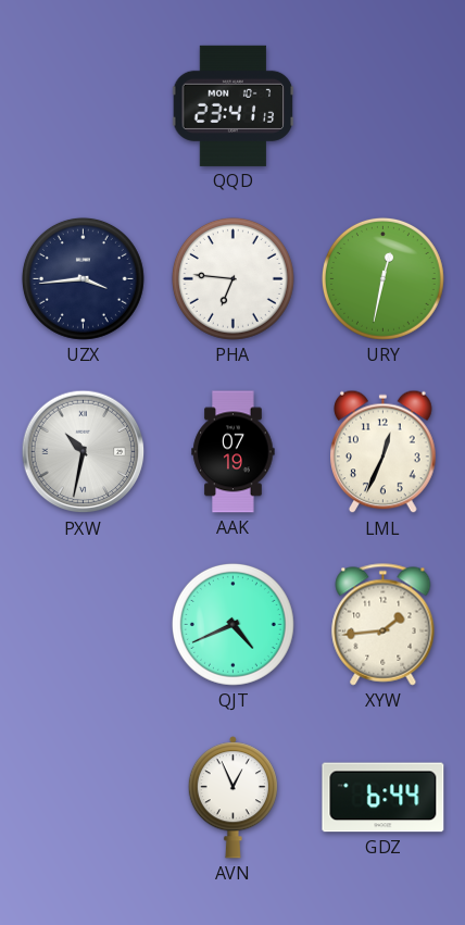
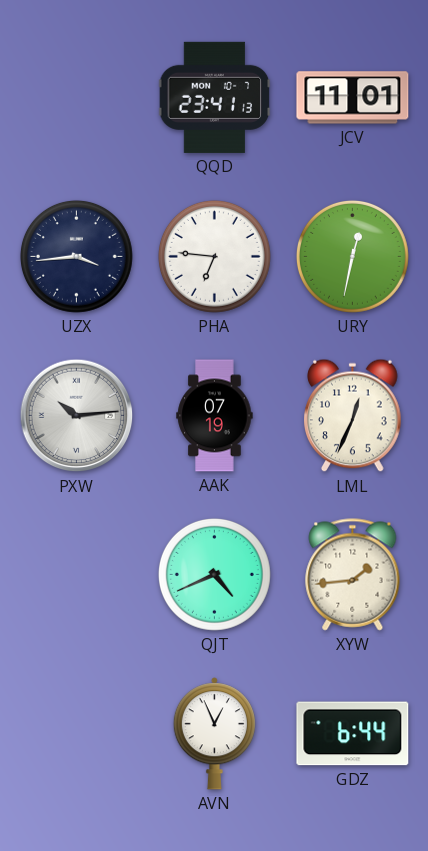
JCV: none -> 11:01 (353, 98)
PXW: 10:32 -> 10:14 (77, 416)
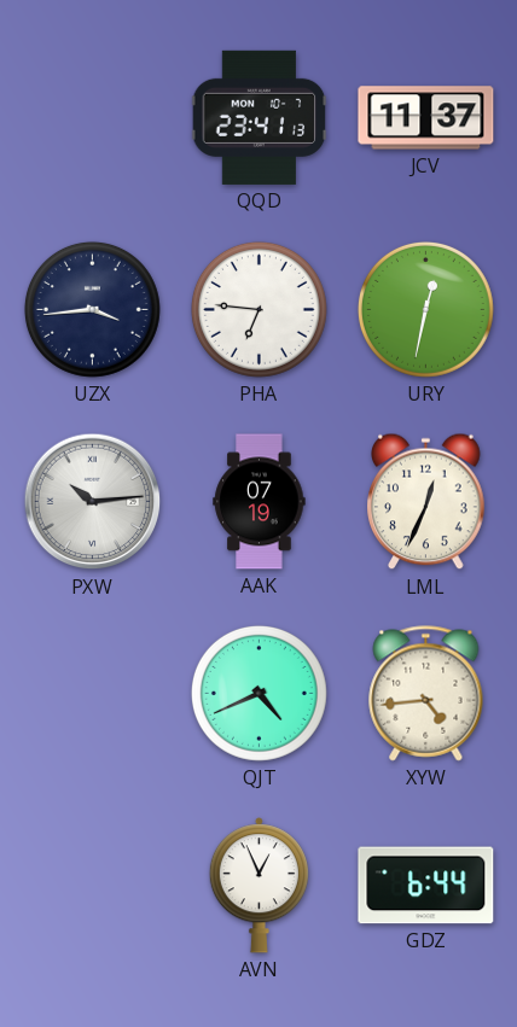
JCV: 11:01 -> 11:37 (426, 118)
XYW: 1:44 -> 4:44 (426, 694)
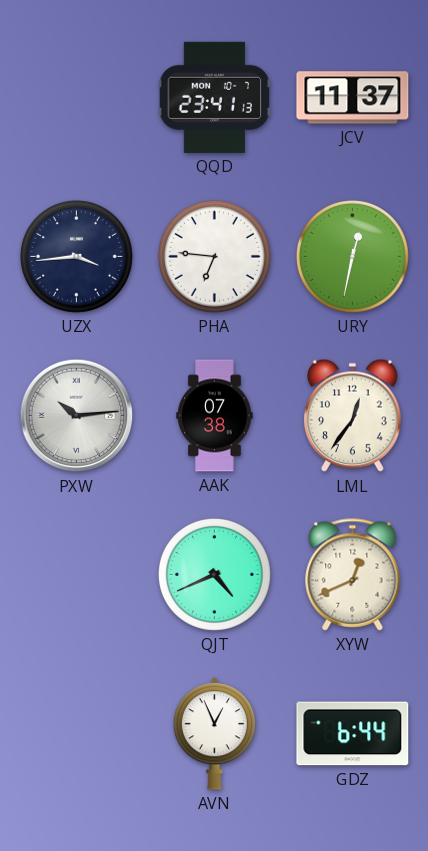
AAK: 07:19 -> 07:38 (215, 416)
LML: 12:34 -> 12:36 (353, 416)
XYW: 4:44 -> 12:41 (353, 575)
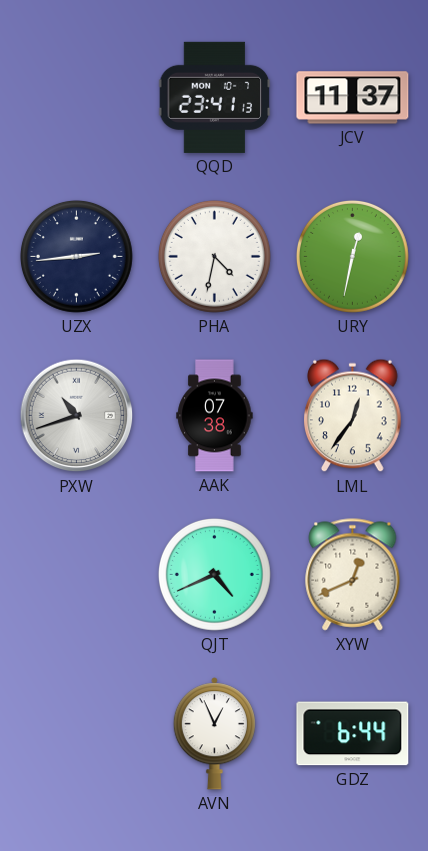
UZX: 3:44 -> 2:44 (76, 256)
PHA: 6:46 -> 4:32 (214, 256)
PXW: 10:14 -> 10:42 (77, 416)
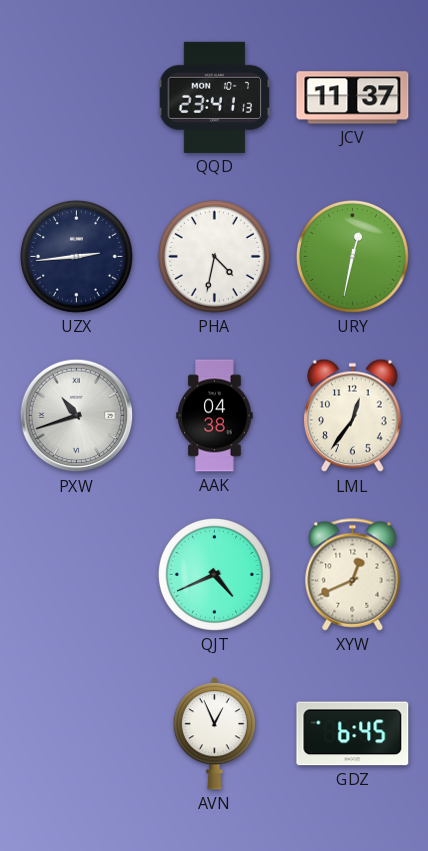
AAK: 07:38 -> 04:38 (215, 416)
GDZ: 6:44 -> 6:45 (353, 734)
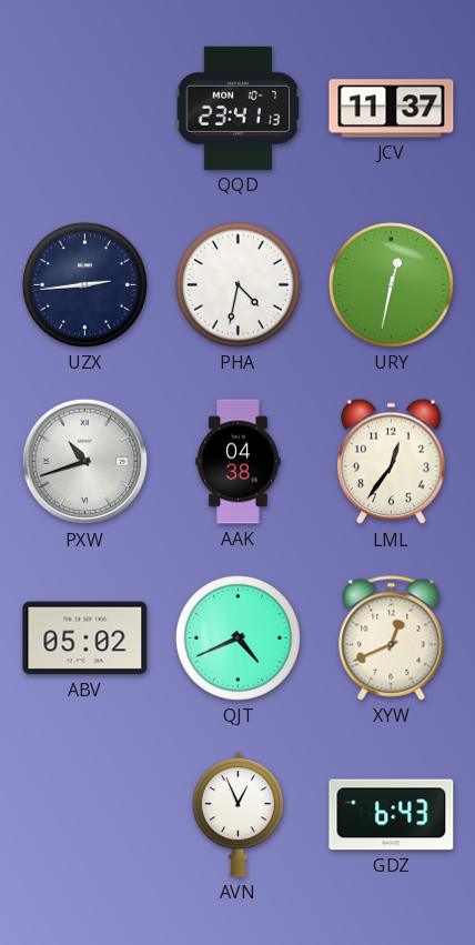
ABV: none -> 05:02 (85, 639)
GDZ: 6:45 -> 6:43 (392, 815)
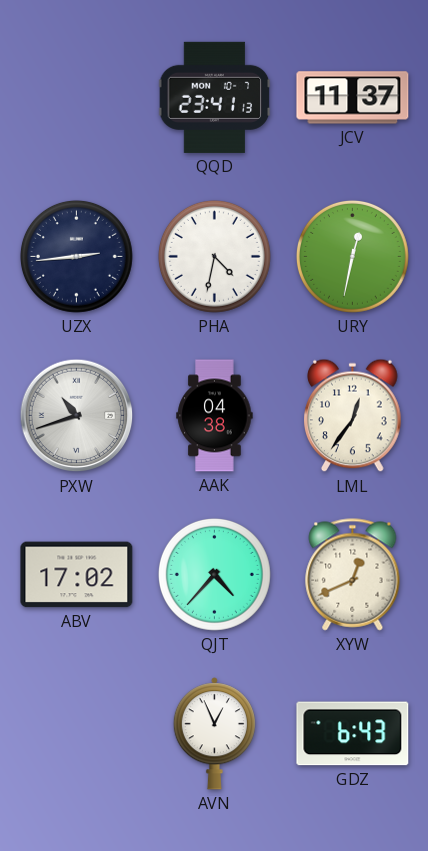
ABV: 05:02 -> 17:02 (77, 575)
QJT: 4:41 -> 4:37 (214, 574)
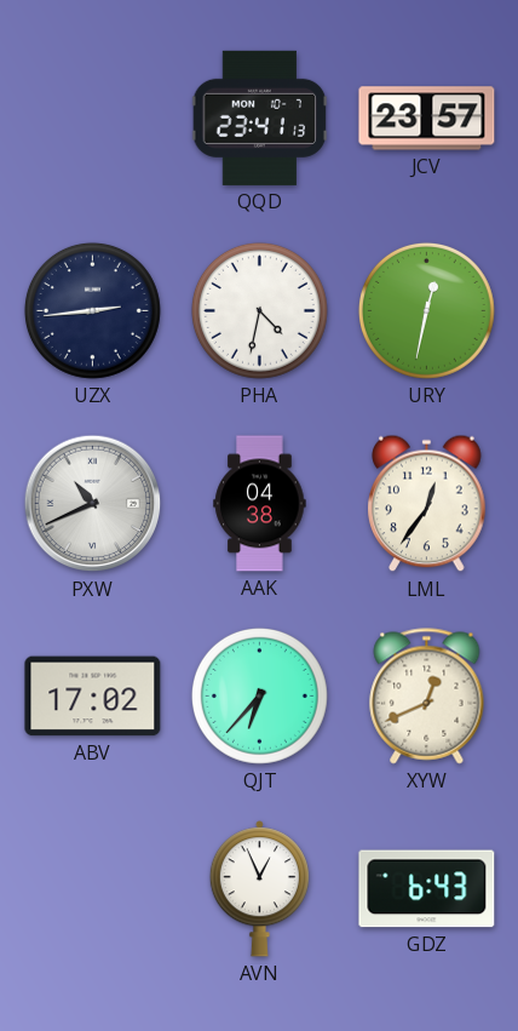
JCV: 11:37 -> 23:57 (427, 119)
PXW: 10:42 -> 10:41 (93, 504)
QJT: 4:37 -> 6:37 (259, 695)
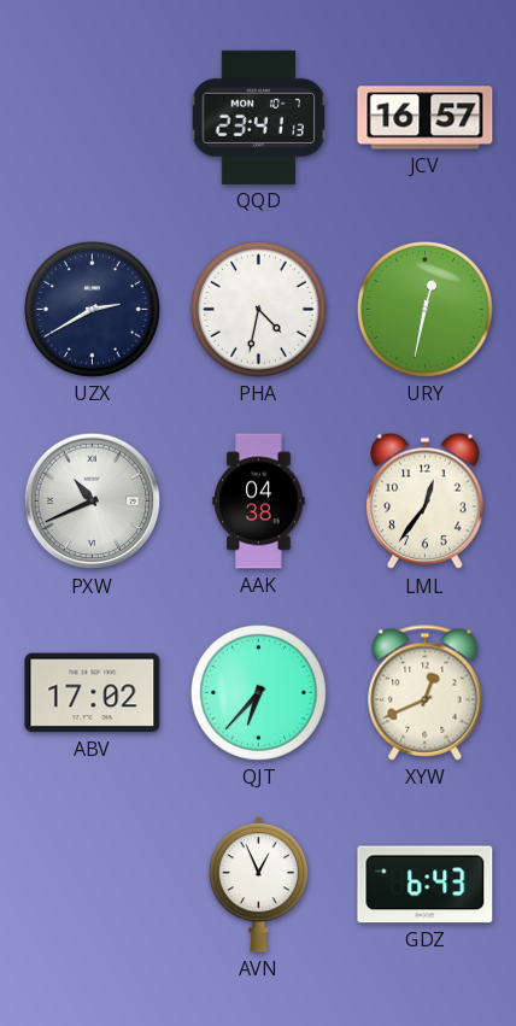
JCV: 23:57 -> 16:57 (426, 118)
UZX: 2:44 -> 2:40 (92, 309)
